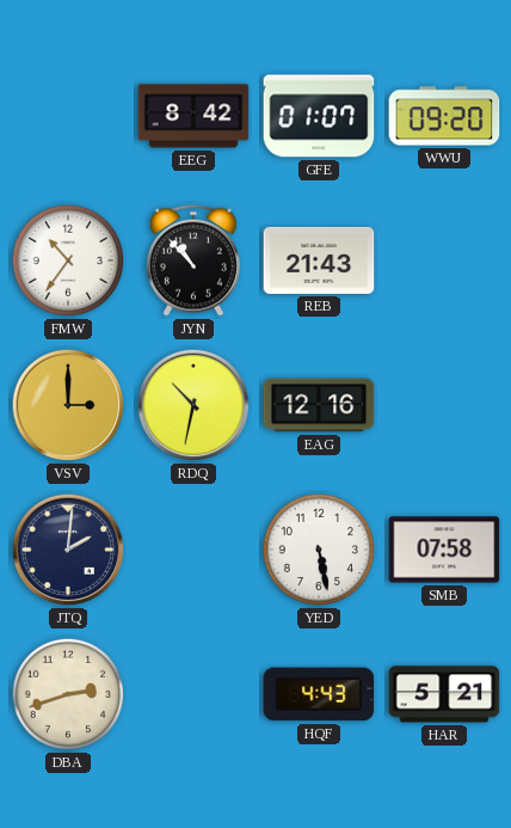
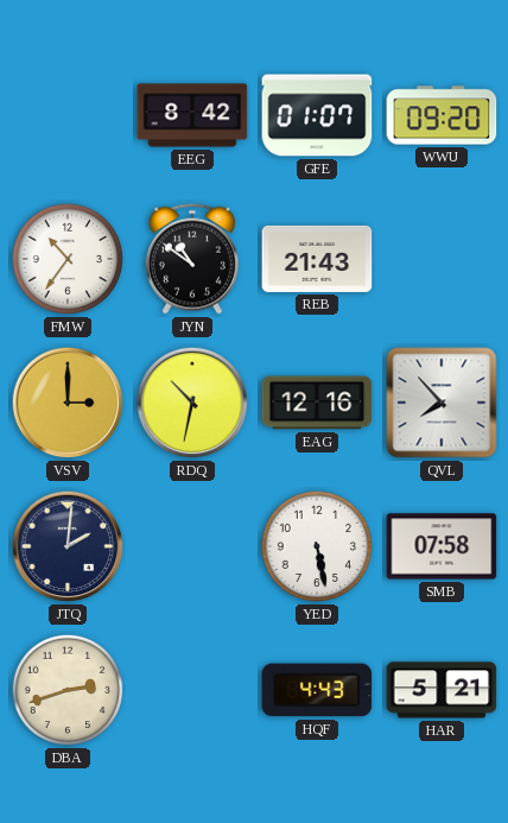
JYN: 10:53 -> 10:51 (192, 259)
QVL: none -> 7:53 (442, 403)
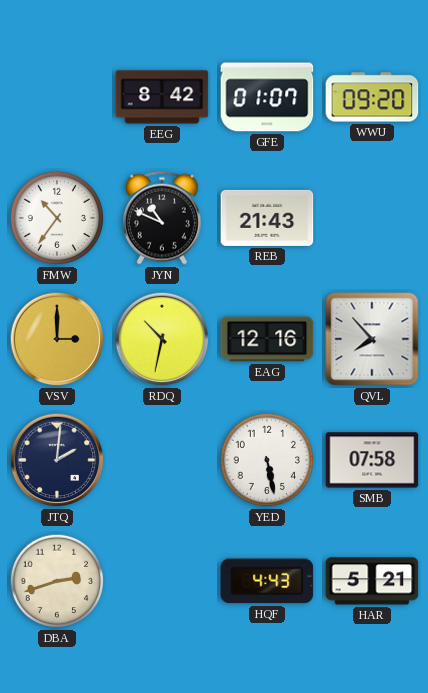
JYN: 10:51 -> 10:49 (162, 218)
